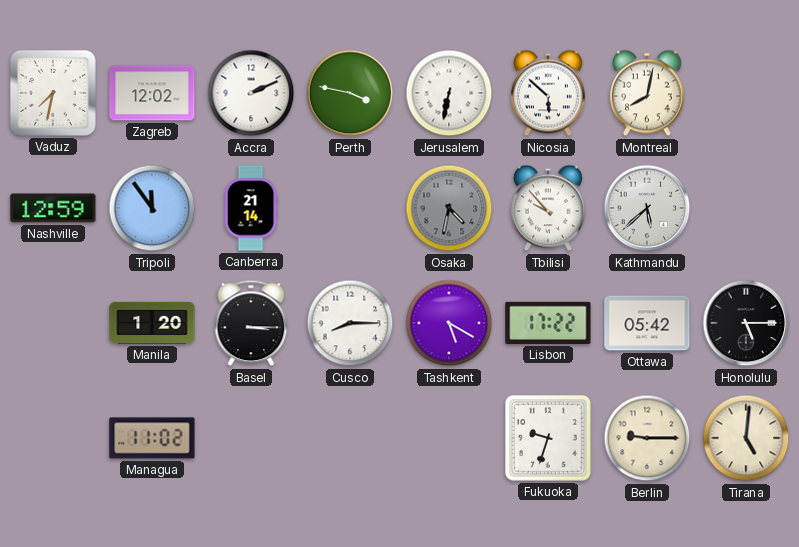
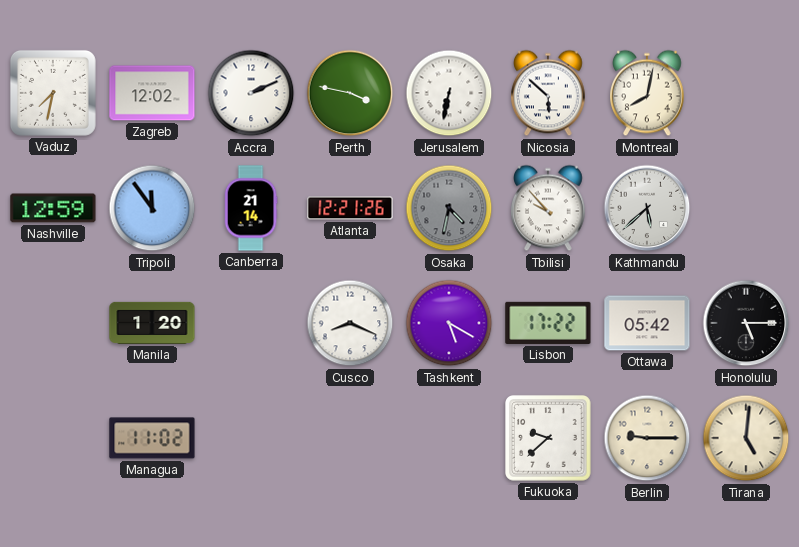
Atlanta: none -> 12:21 (350, 208)
Basel: 3:15 -> none (251, 323)
Cusco: 8:15 -> 8:19 (350, 323)
Fukuoka: 9:33 -> 9:38 (548, 438)
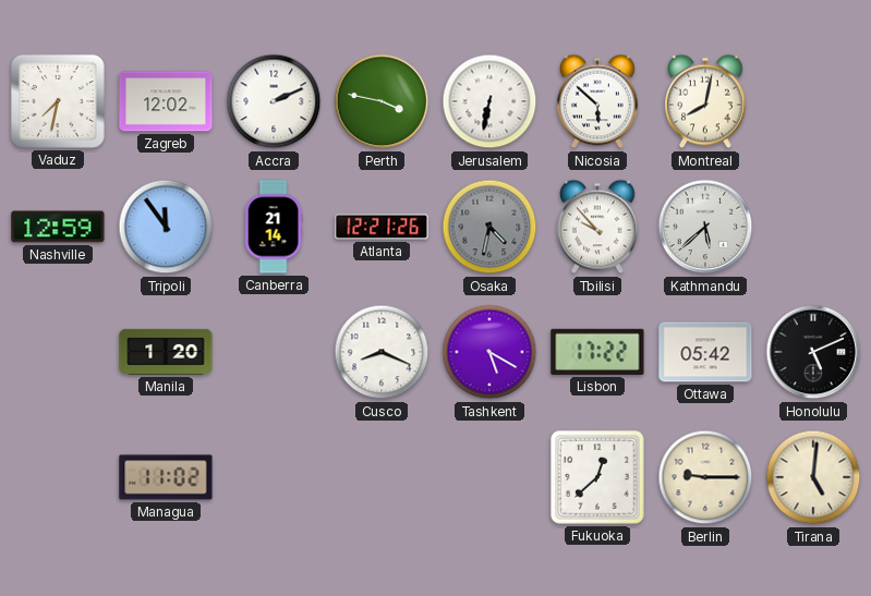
Honolulu: 5:15 -> 5:11 (813, 352)
Fukuoka: 9:38 -> 12:38 (597, 477)
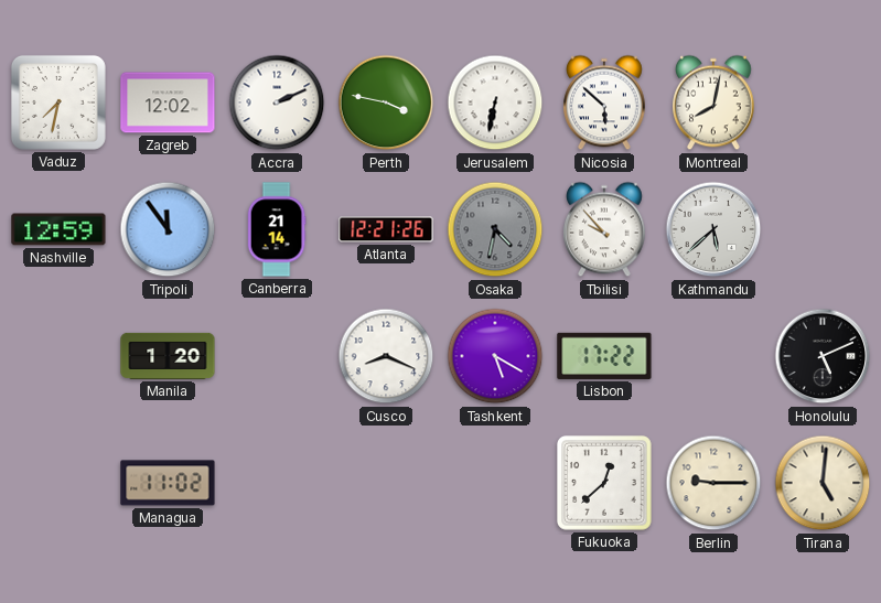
Ottawa: 05:42 -> none (705, 352)
